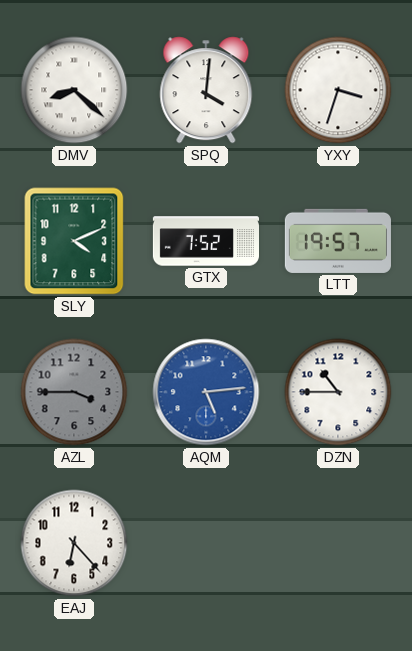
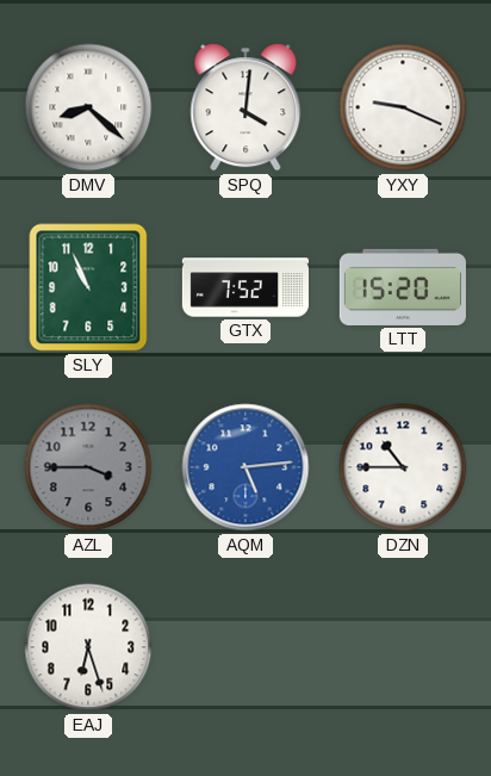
YXY: 3:33 -> 9:19 (403, 107)
SLY: 4:11 -> 10:56 (88, 287)
LTT: 19:57 -> 15:20 (403, 287)
EAJ: 6:23 -> 6:27 (88, 647)
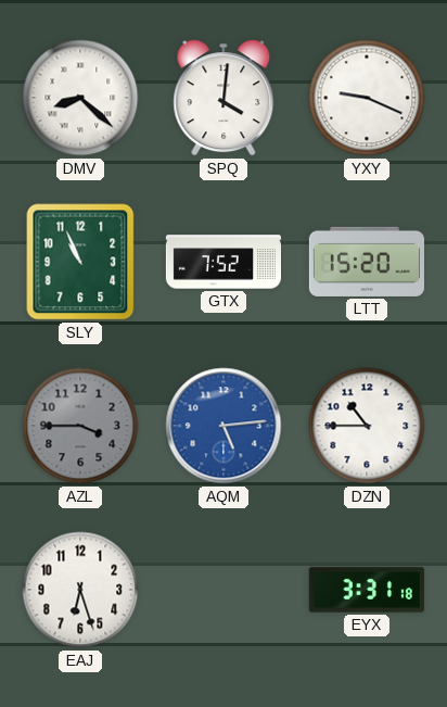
EYX: none -> 3:31 (367, 590)
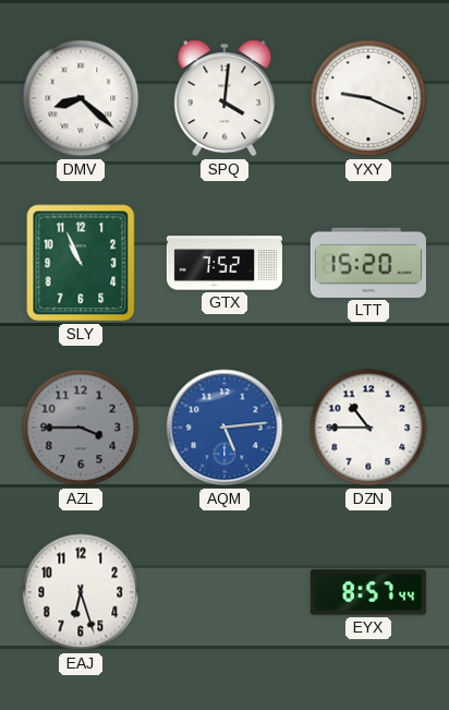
EYX: 3:31 -> 8:57 (368, 592)
